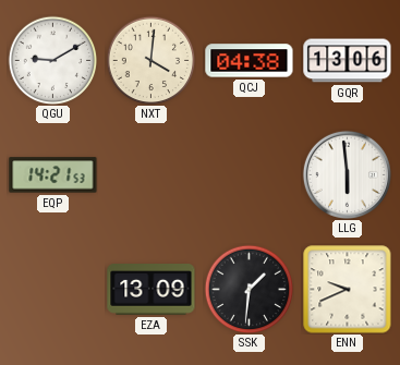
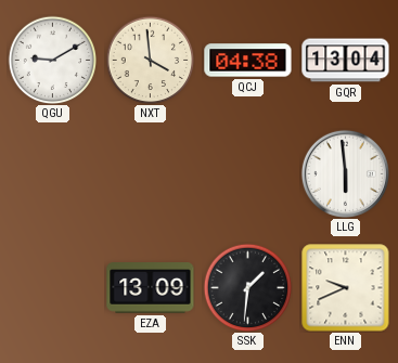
NXT: 4:01 -> 3:59 (150, 60)
GQR: 13:06 -> 13:04 (346, 61)
EQP: 14:21 -> none (53, 175)
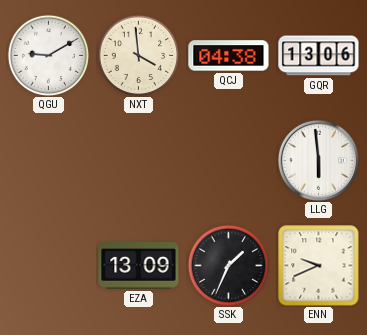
GQR: 13:04 -> 13:06 (319, 56)
SSK: 1:31 -> 1:34 (228, 265)
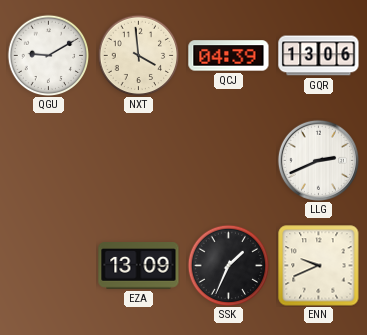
QCJ: 04:38 -> 04:39 (229, 56)
LLG: 5:59 -> 2:41 (318, 160)
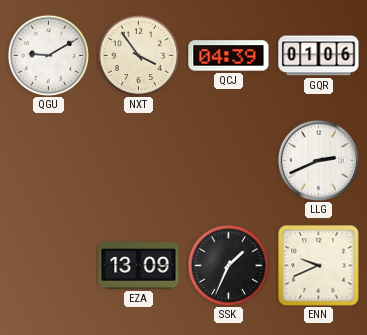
NXT: 3:59 -> 3:54 (138, 55)
GQR: 13:06 -> 01:06 (319, 56)
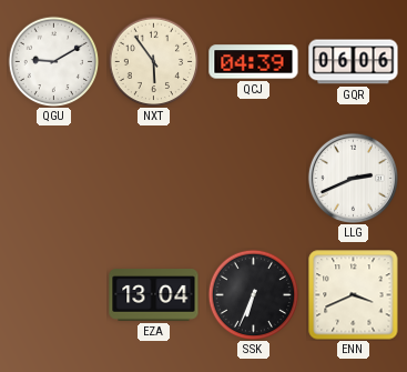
NXT: 3:54 -> 5:54 (153, 61)
GQR: 01:06 -> 06:06 (354, 62)
EZA: 13:09 -> 13:04 (154, 295)
SSK: 1:34 -> 6:34 (253, 294)
ENN: 9:41 -> 3:41 (354, 295)
